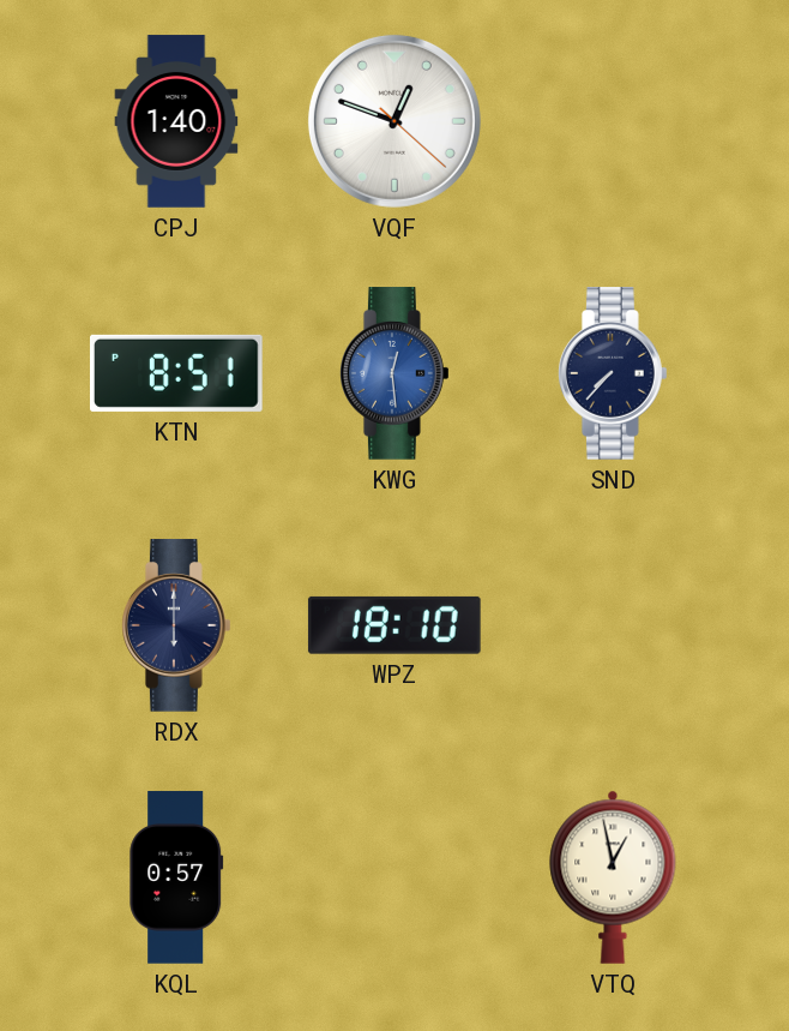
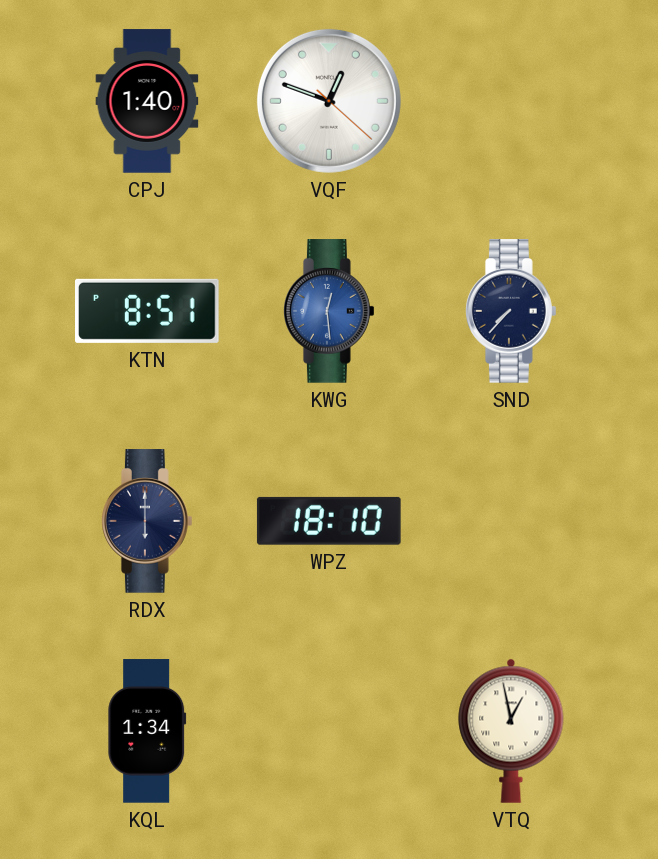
KQL: 0:57 -> 1:34 (147, 731)
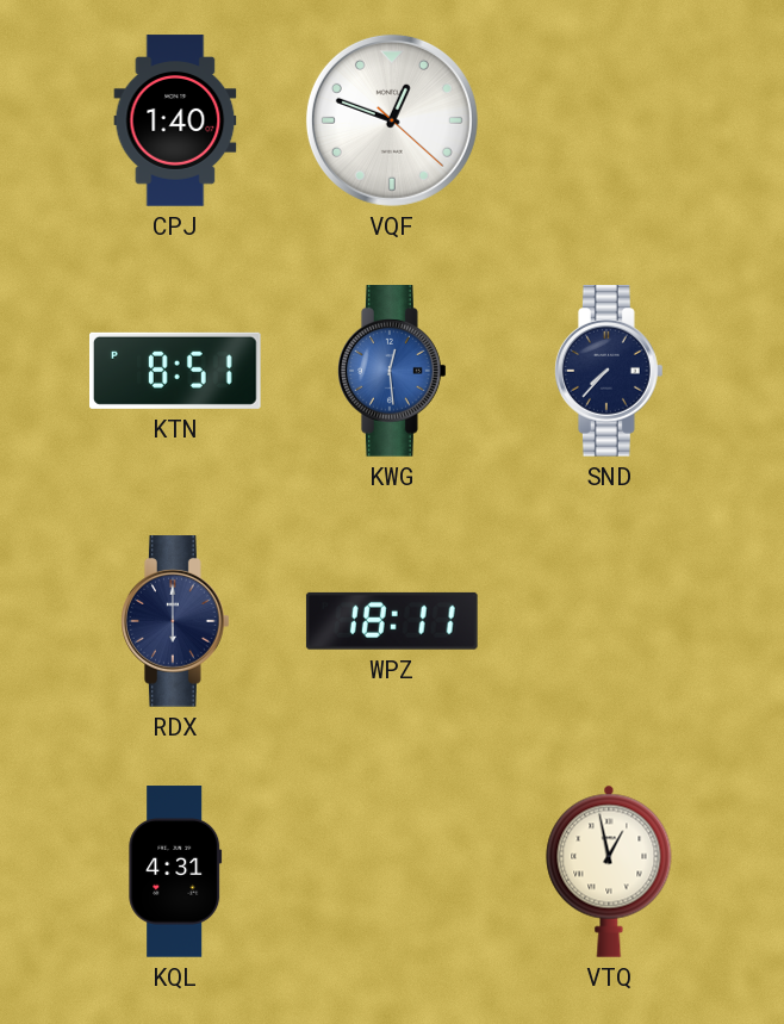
WPZ: 18:10 -> 18:11 (392, 621)
KQL: 1:34 -> 4:31 (175, 871)
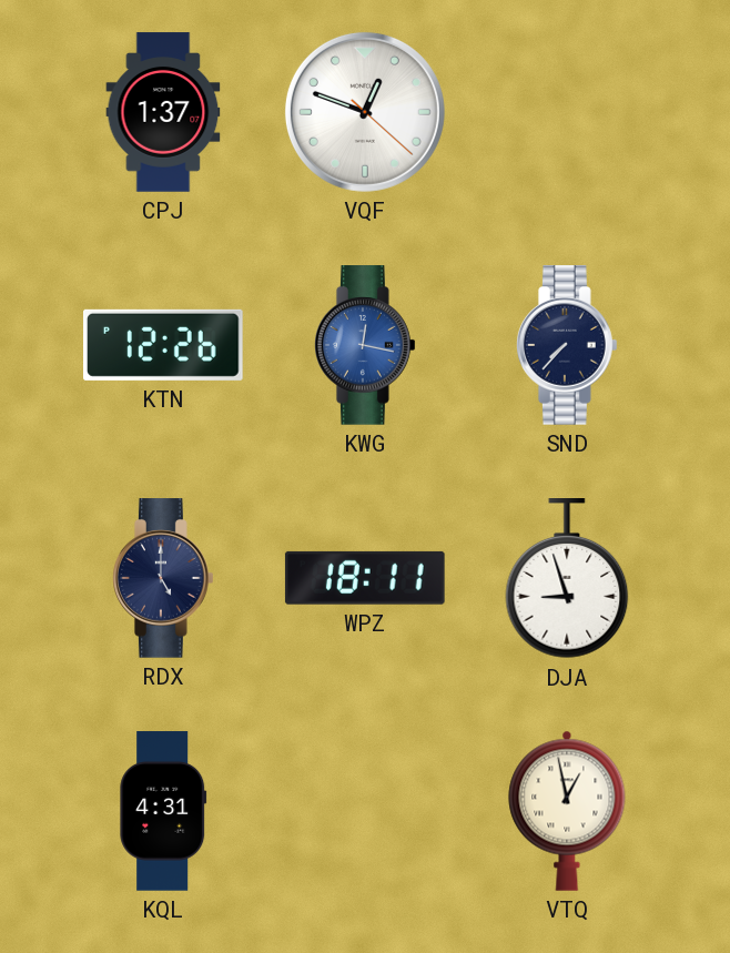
CPJ: 1:40 -> 1:37 (163, 112)
KTN: 8:51 -> 12:26 (164, 345)
KWG: 12:29 -> 12:17 (366, 345)
RDX: 6:00 -> 5:00 (164, 578)
DJA: none -> 8:57 (567, 579)
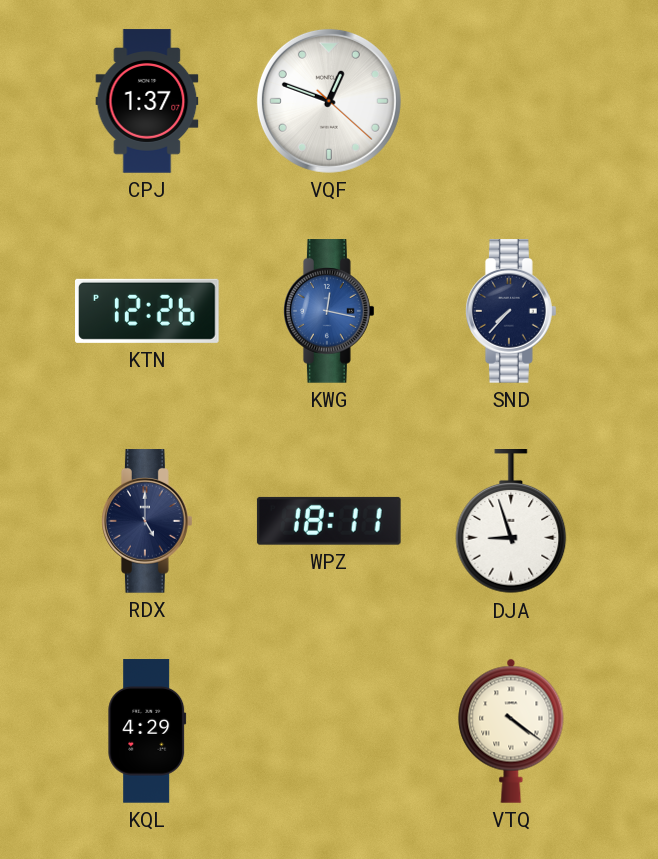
KQL: 4:31 -> 4:29 (147, 731)
VTQ: 12:58 -> 4:21 (511, 731)
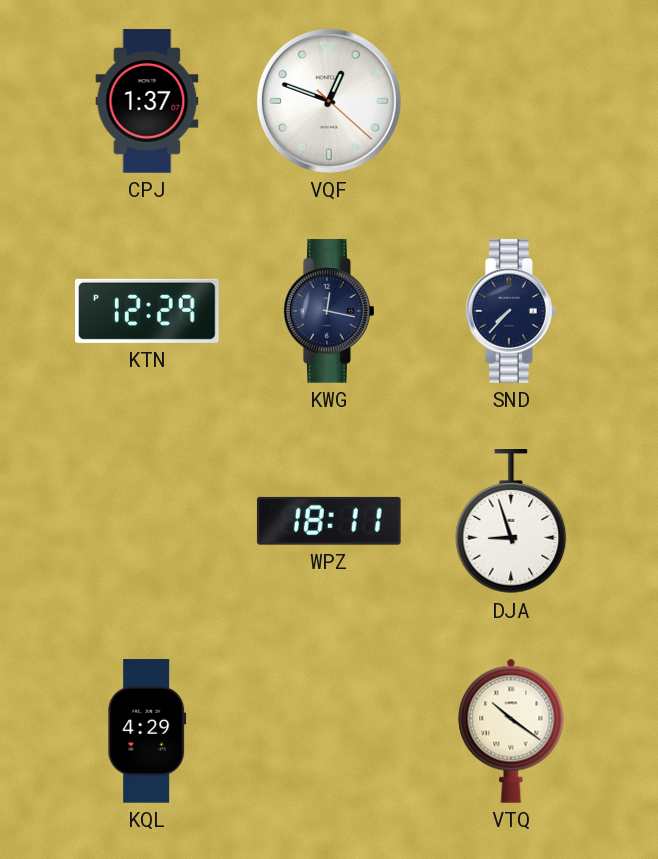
KTN: 12:26 -> 12:29 (148, 311)
KWG dial: blue -> navy (330, 311)
RDX: 5:00 -> none (148, 521)
VTQ: 4:21 -> 10:21 (511, 731)
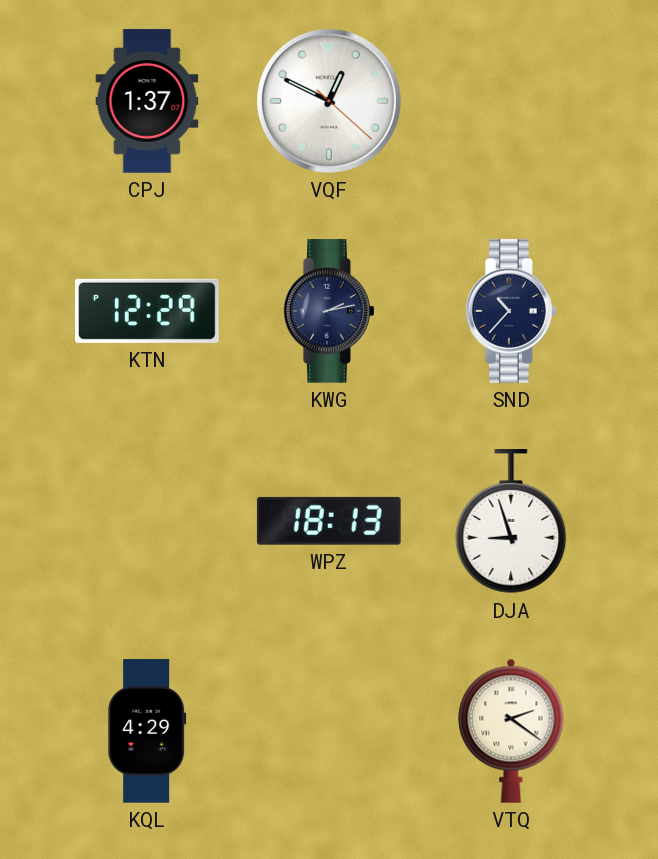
VQF: 12:48 -> 12:49 (329, 101)
KWG: 12:17 -> 2:13 (330, 311)
SND: 7:37 -> 10:37 (512, 311)
WPZ: 18:11 -> 18:13 (329, 521)
VTQ: 10:21 -> 2:21 (511, 731)
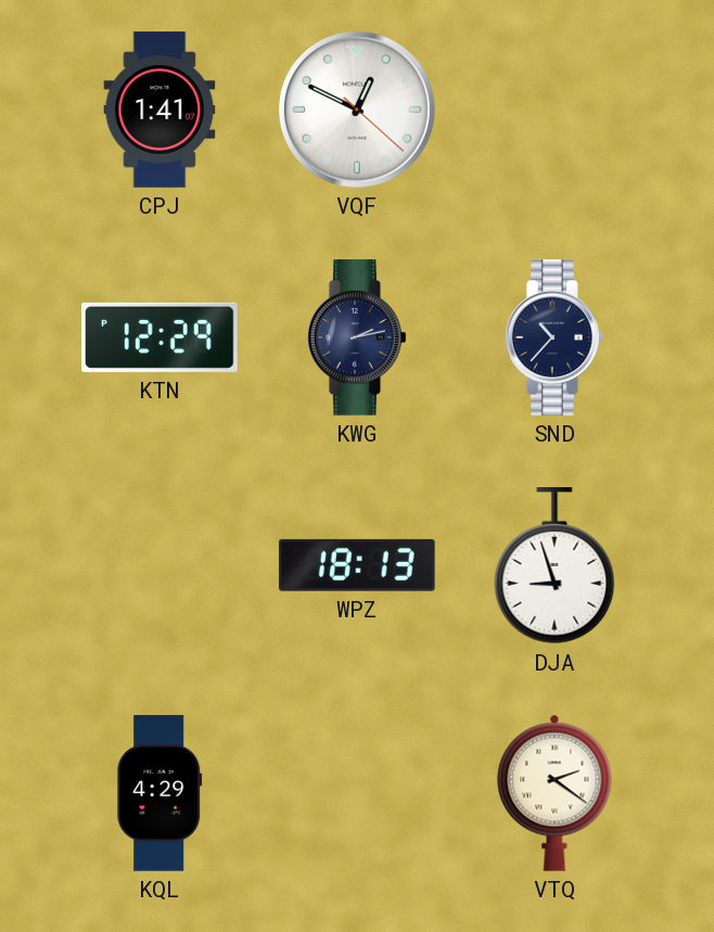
CPJ: 1:37 -> 1:41 (160, 110)
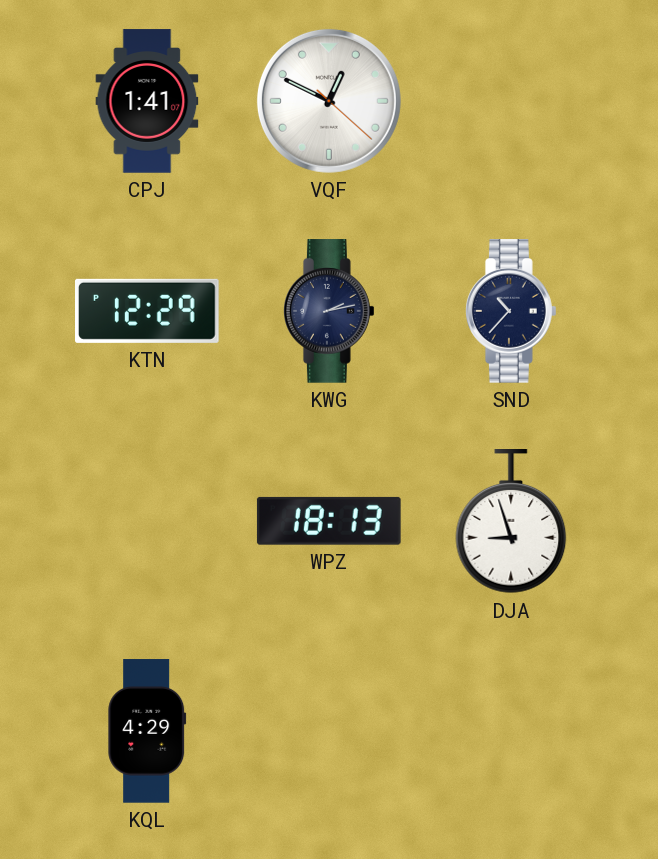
VTQ: 2:21 -> none (554, 793)
